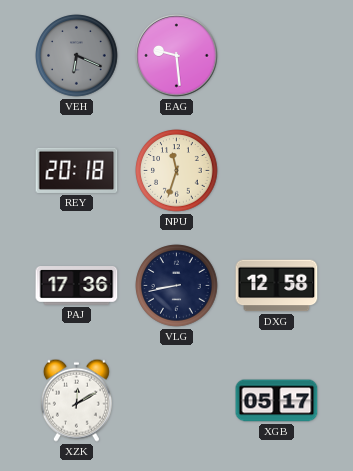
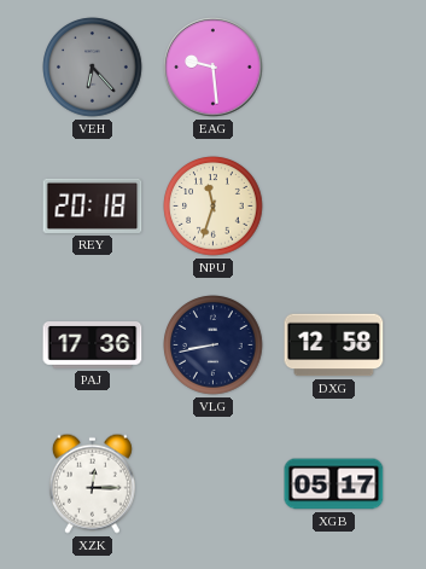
VEH: 6:19 -> 6:23 (93, 68)
XZK: 12:10 -> 12:15 (92, 483)
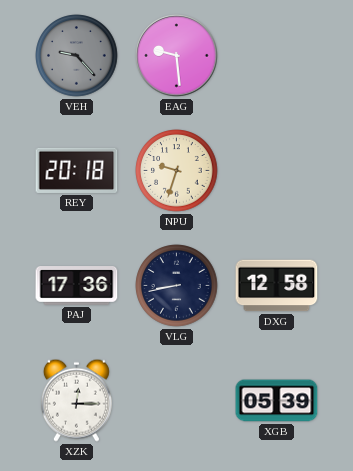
VEH: 6:23 -> 9:23 (77, 56)
NPU: 11:33 -> 9:33 (177, 171)
XGB: 05:17 -> 05:39 (277, 401)
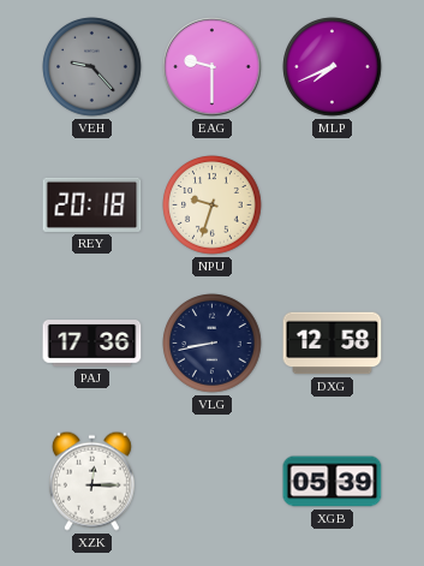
EAG: 9:29 -> 9:30 (213, 67)
MLP: none -> 7:41 (333, 67)
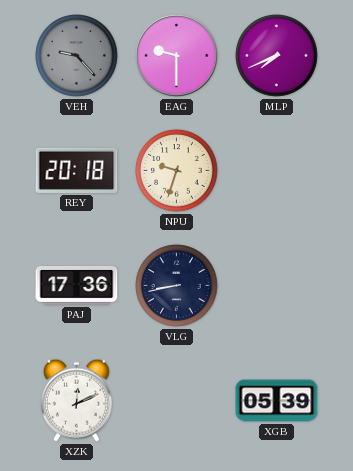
DXG: 12:58 -> none (333, 344)
XZK: 12:15 -> 12:11 (76, 400)
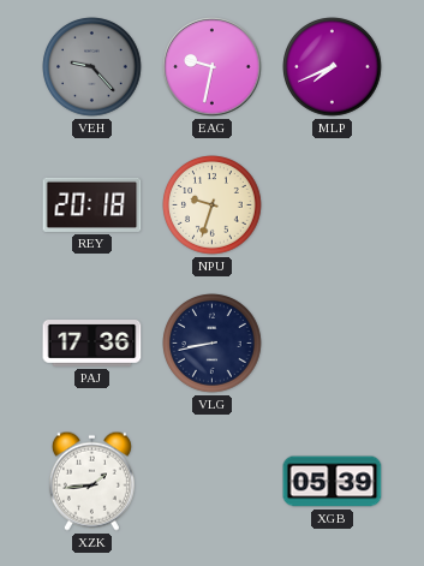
EAG: 9:30 -> 9:32 (213, 67)
XZK: 12:11 -> 1:44 (91, 481)
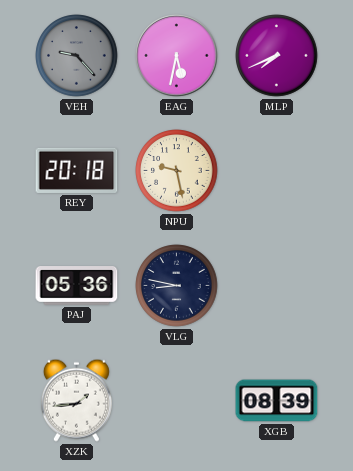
EAG: 9:32 -> 5:32 (177, 56)
NPU: 9:33 -> 9:28 (177, 171)
PAJ: 17:36 -> 05:36 (77, 286)
VLG: 8:43 -> 8:47 (177, 286)
XGB: 05:39 -> 08:39 (277, 401)
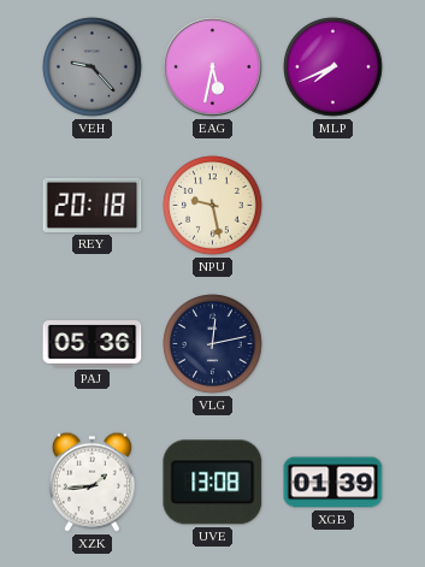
VLG: 8:47 -> 12:13 (213, 344)
UVE: none -> 13:08 (213, 483)
XGB: 08:39 -> 01:39 (333, 483)
